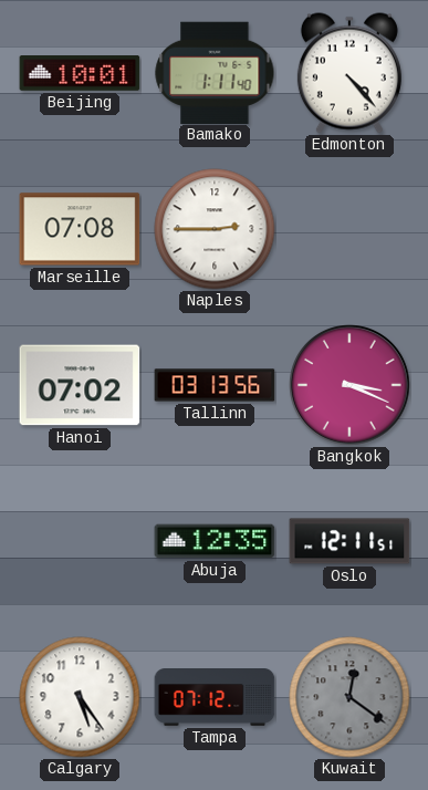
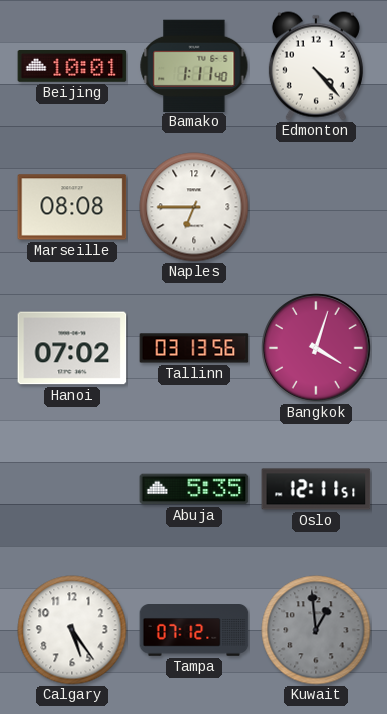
Marseille: 07:08 -> 08:08 (72, 207)
Naples: 2:45 -> 6:45 (194, 207)
Bangkok: 3:19 -> 4:03 (316, 348)
Abuja: 12:35 -> 5:35 (194, 489)
Kuwait: 12:21 -> 12:59 (316, 630)
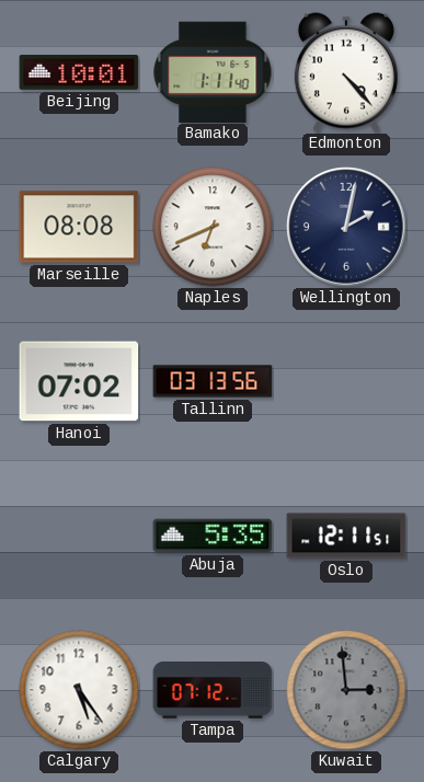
Naples: 6:45 -> 6:41 (213, 227)
Wellington: none -> 2:02 (346, 227)
Bangkok: 4:03 -> none (316, 348)
Kuwait: 12:59 -> 2:59 (346, 690)
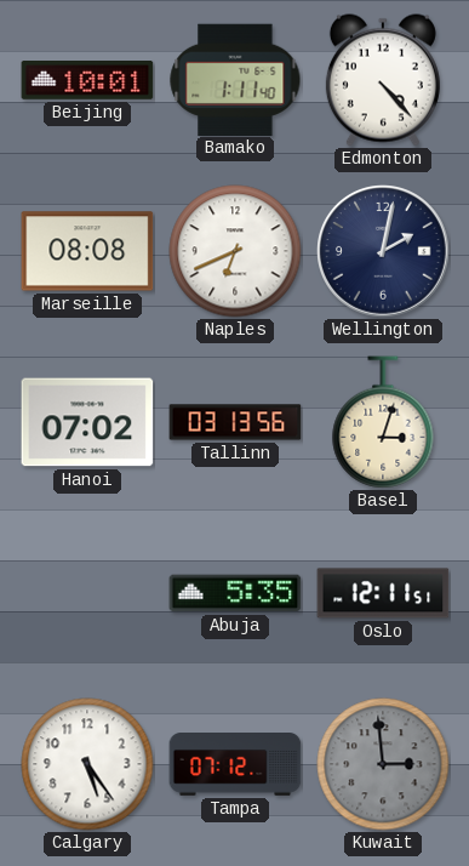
Basel: none -> 3:03 (383, 422)
